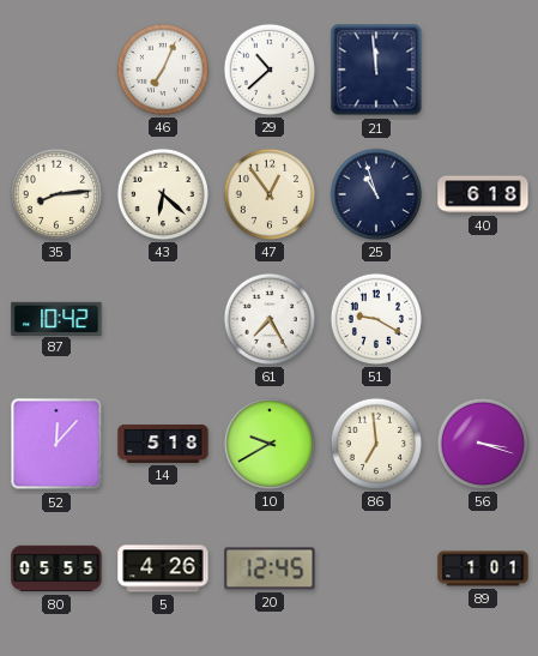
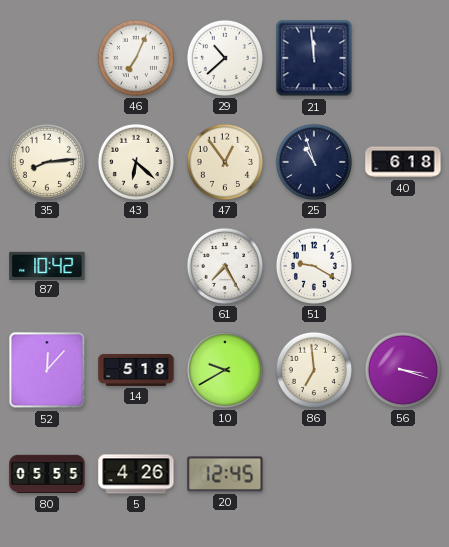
89: 1:01 -> none (483, 568)
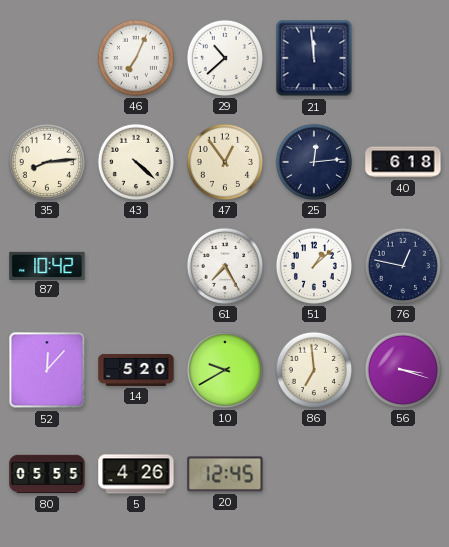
43: 6:22 -> 4:22 (136, 162)
25: 10:57 -> 12:14 (314, 162)
51: 9:20 -> 1:08 (314, 266)
76: none -> 12:47 (403, 266)
14: 5:18 -> 5:20 (136, 370)
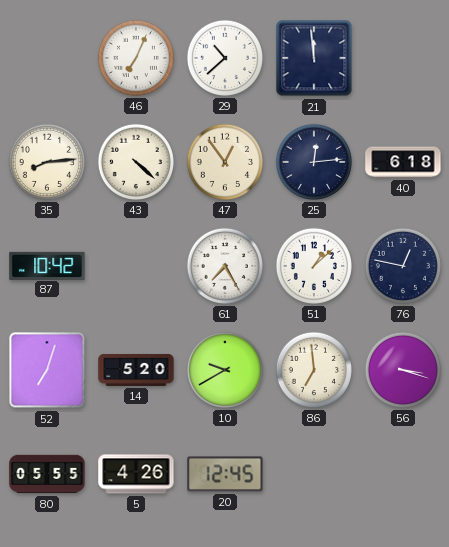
52: 12:07 -> 7:03 (47, 370)
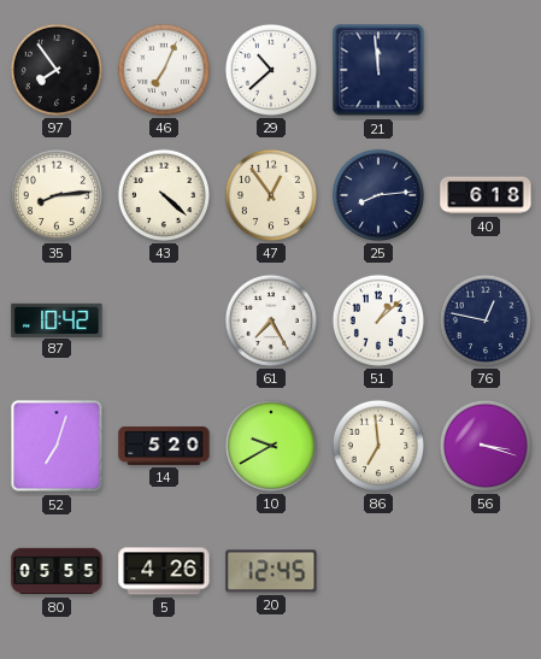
97: none -> 7:54 (57, 70)
25: 12:14 -> 8:14 (378, 195)
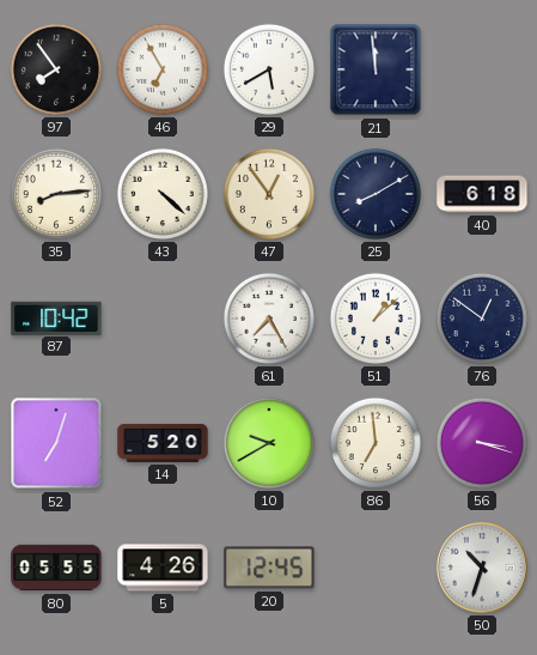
46: 7:04 -> 6:55 (163, 69)
29: 10:38 -> 5:40 (269, 69)
25: 8:14 -> 8:10 (376, 194)
76: 12:47 -> 12:51 (482, 319)
50: none -> 10:33 (483, 569)
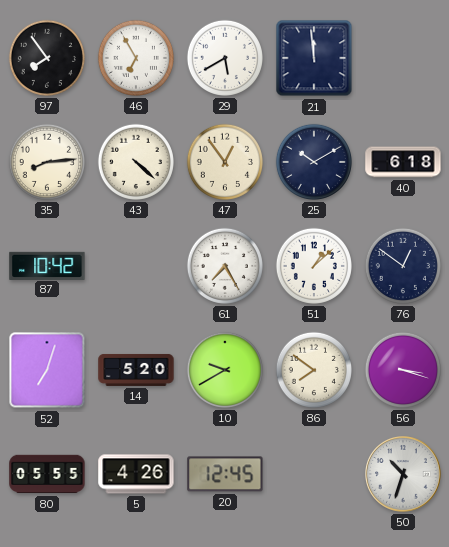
25: 8:10 -> 10:10 (314, 162)
86: 6:59 -> 7:51 (314, 370)
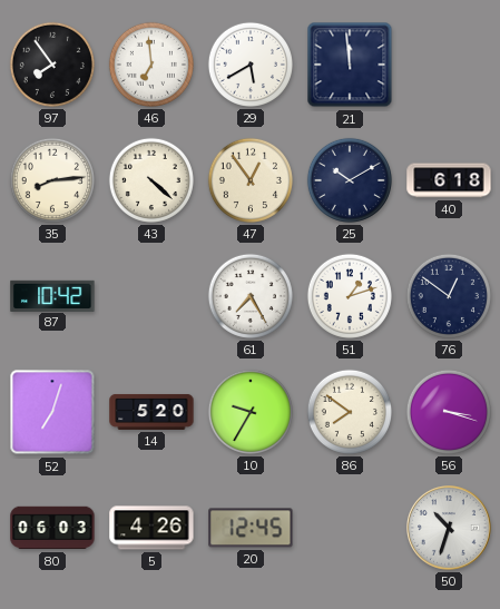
46: 6:55 -> 6:59 (151, 65)
51: 1:08 -> 1:12 (350, 296)
10: 9:40 -> 9:35 (251, 412)
80: 05:55 -> 06:03 (52, 528)
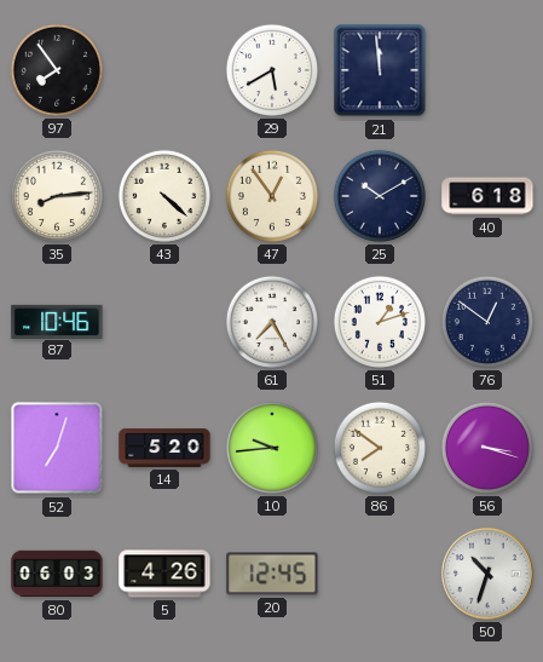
46: 6:59 -> none (151, 65)
87: 10:42 -> 10:46 (57, 321)
10: 9:35 -> 9:44 (272, 448)
